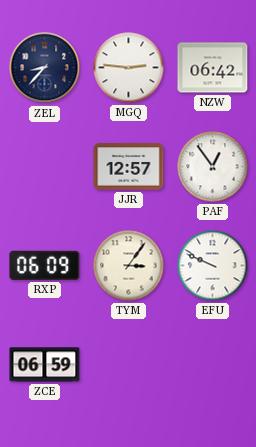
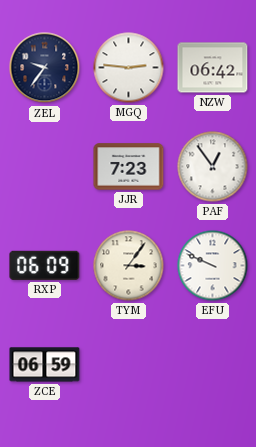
ZEL: 8:37 -> 9:36 (45, 68)
JJR: 12:57 -> 7:23 (129, 167)
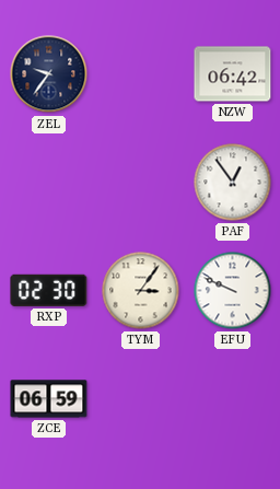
MGQ: 2:46 -> none (129, 68)
JJR: 7:23 -> none (129, 167)
RXP: 06:09 -> 02:30 (49, 290)
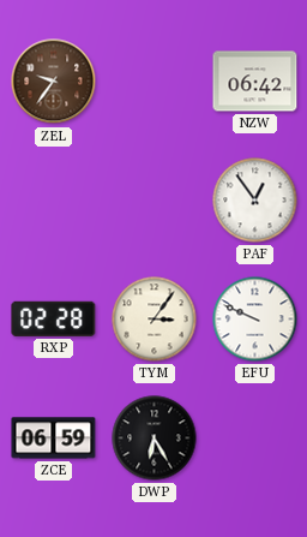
ZEL dial: navy -> brown (54, 82)
RXP: 02:30 -> 02:28 (54, 318)
DWP: none -> 6:25 (155, 438)
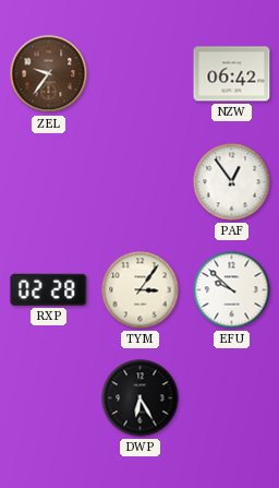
EFU: 9:49 -> 9:52 (232, 290)
ZCE: 06:59 -> none (54, 438)
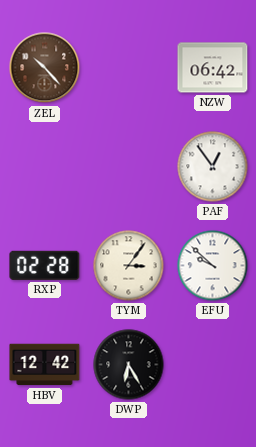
ZEL: 9:36 -> 10:23 (45, 68)
HBV: none -> 12:42 (45, 365)
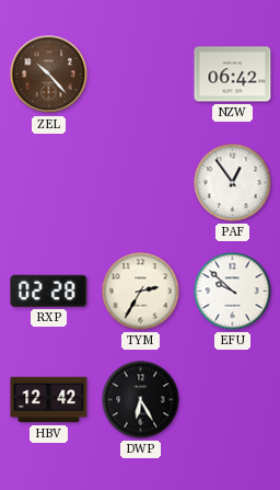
TYM: 3:06 -> 2:35 (141, 292)
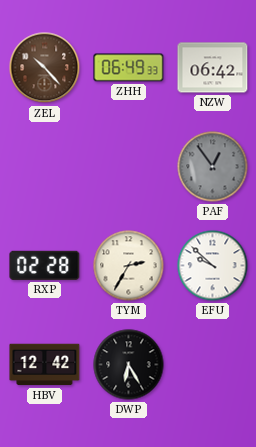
ZHH: none -> 06:49 (129, 68)
PAF dial: white -> grey (213, 167)
